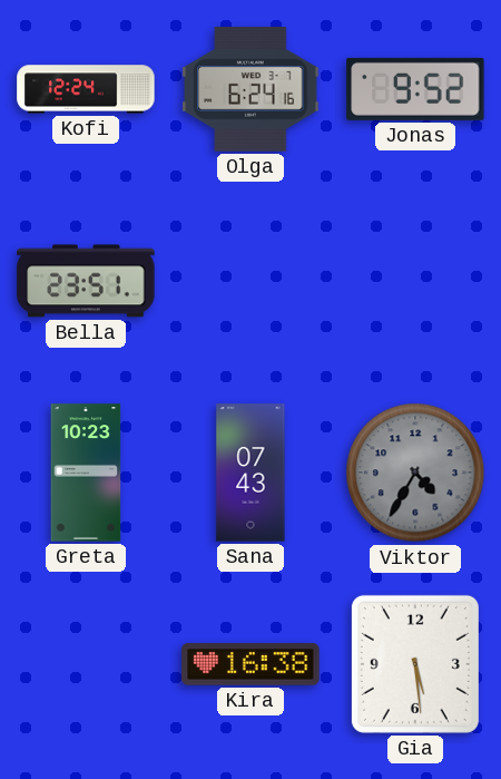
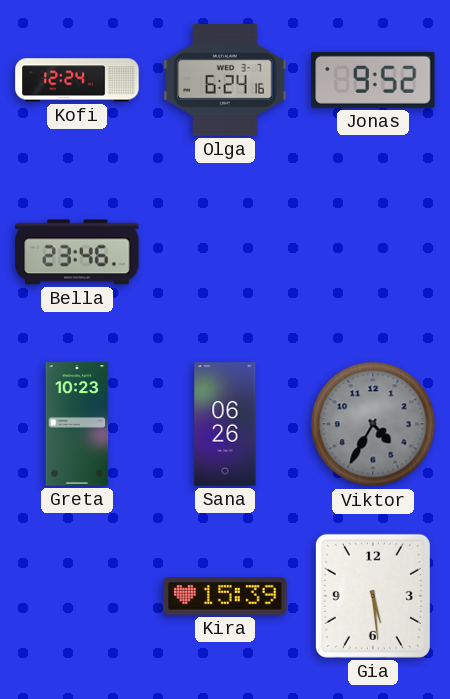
Bella: 23:51 -> 23:46 (77, 252)
Sana: 07:43 -> 06:26 (225, 424)
Kira: 16:38 -> 15:39 (225, 596)
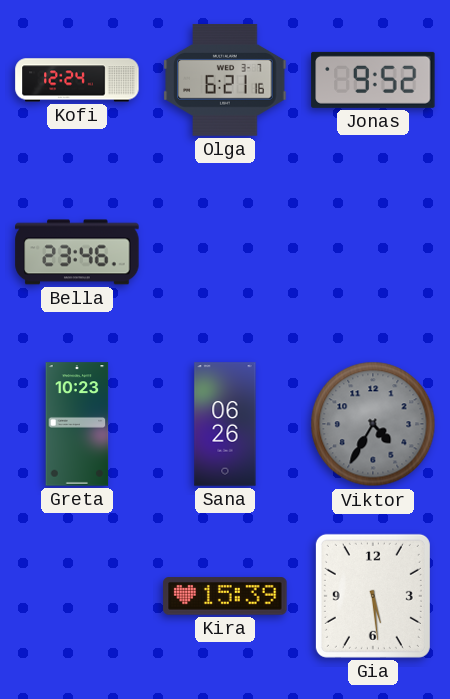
Olga: 6:24 -> 6:21 (225, 81)
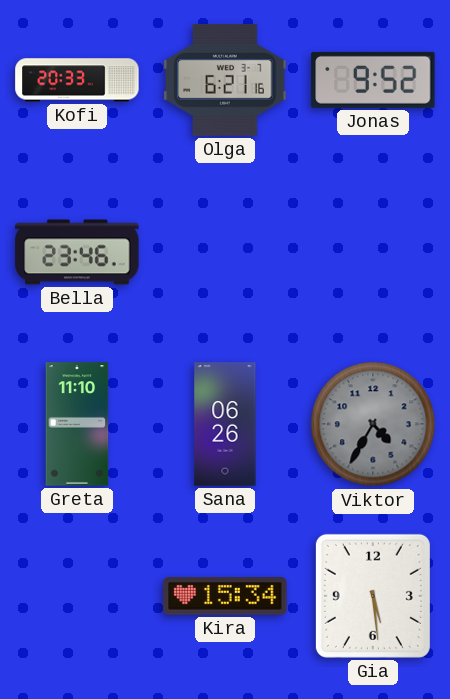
Kofi: 12:24 -> 20:33 (77, 80)
Greta: 10:23 -> 11:10 (77, 424)
Kira: 15:39 -> 15:34 (225, 596)
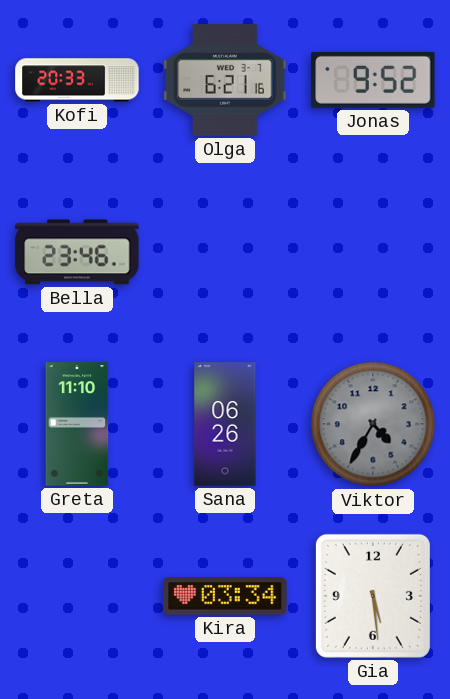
Kira: 15:34 -> 03:34 (225, 596)
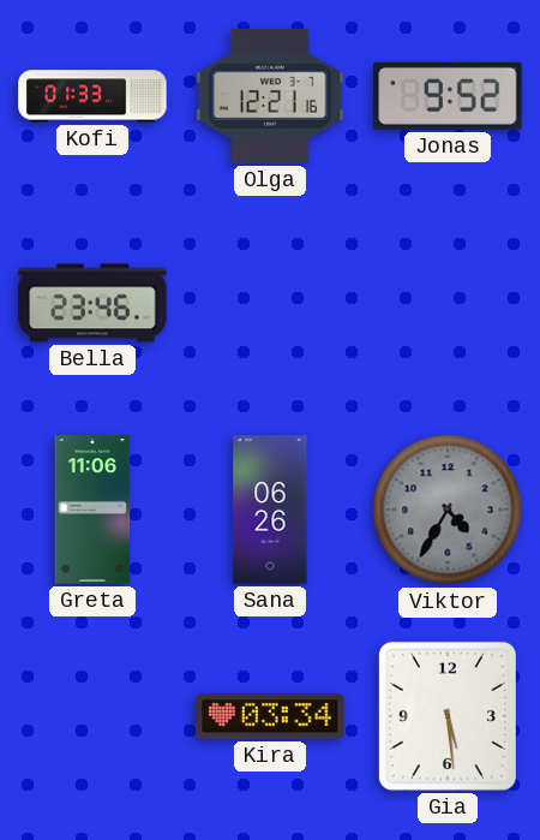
Kofi: 20:33 -> 01:33 (92, 96)
Olga: 6:21 -> 12:21 (270, 97)
Greta: 11:10 -> 11:06 (92, 510)
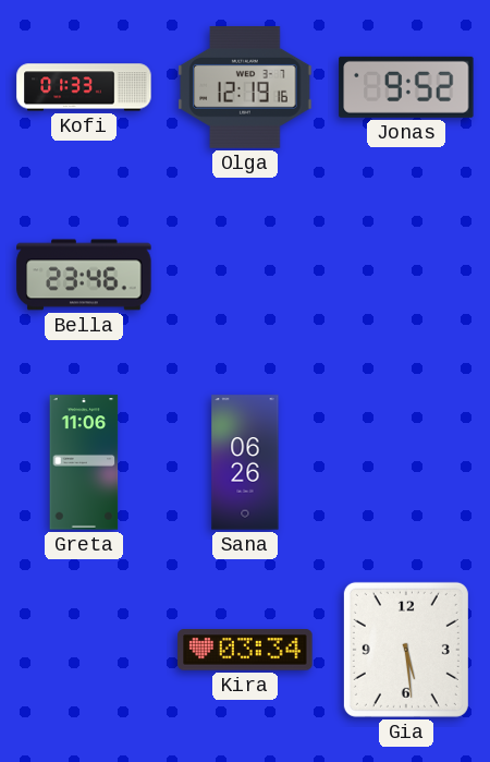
Olga: 12:21 -> 12:19 (245, 88)
Viktor: 4:35 -> none (448, 510)
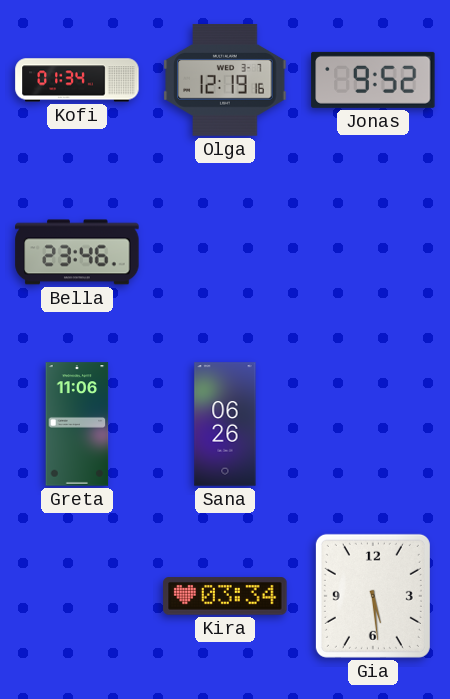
Kofi: 01:33 -> 01:34 (77, 80)
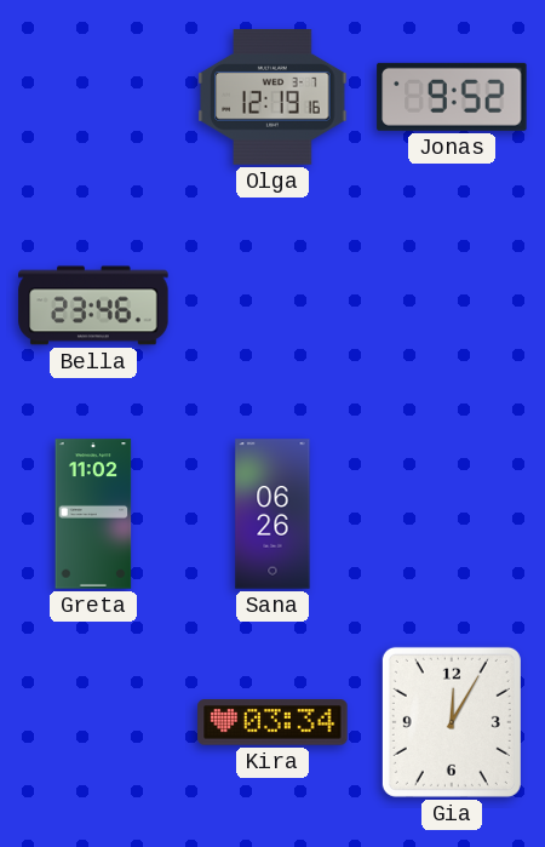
Kofi: 01:34 -> none (77, 80)
Greta: 11:06 -> 11:02 (93, 514)
Gia: 5:29 -> 12:05 (452, 722)
